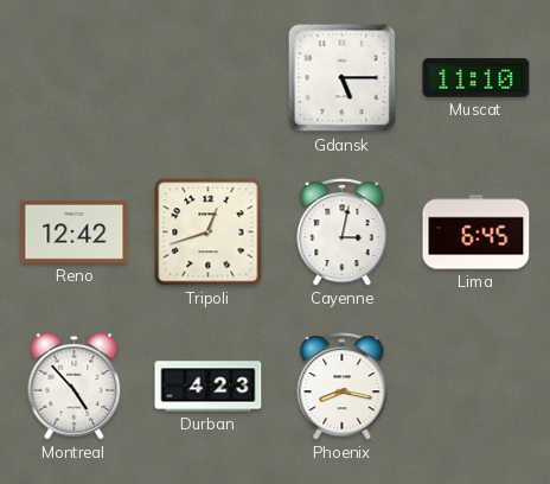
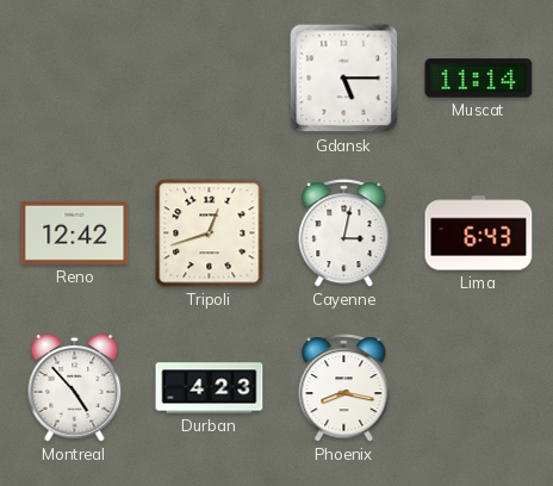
Muscat: 11:10 -> 11:14 (479, 79)
Lima: 6:45 -> 6:43 (479, 233)
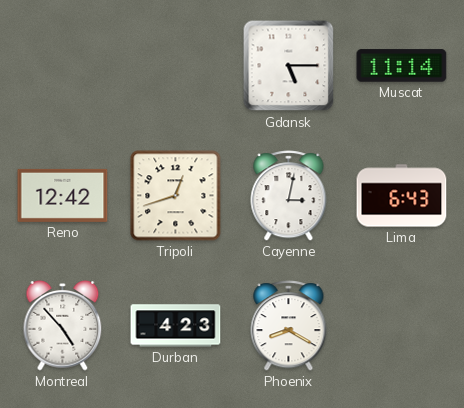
Phoenix: 8:17 -> 8:20 (289, 326)
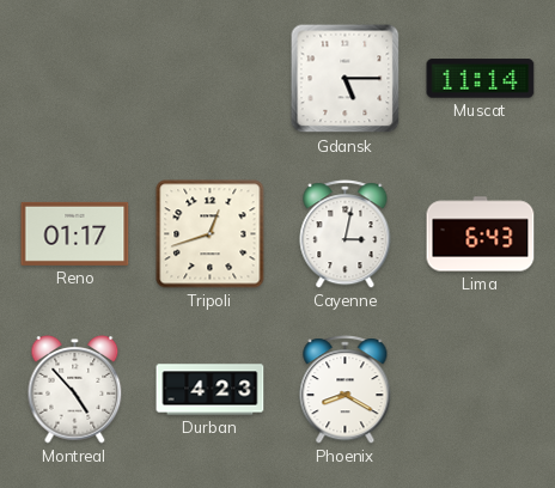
Reno: 12:42 -> 01:17 (75, 233)
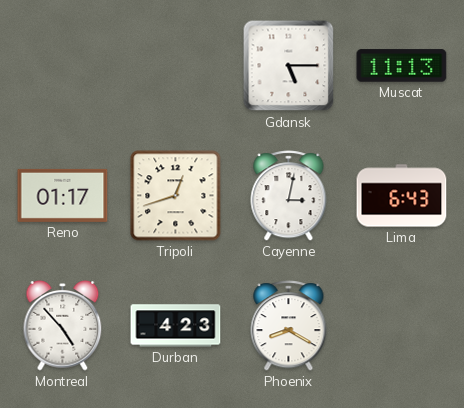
Muscat: 11:14 -> 11:13 (402, 66)
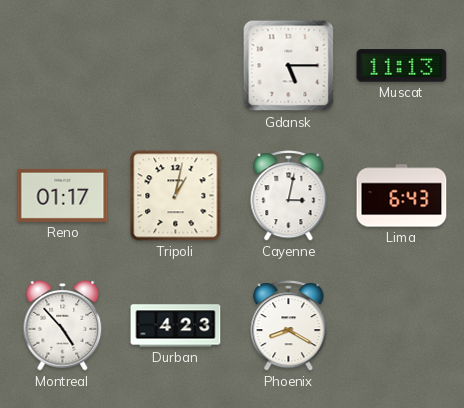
Tripoli: 12:42 -> 1:02 (176, 196)
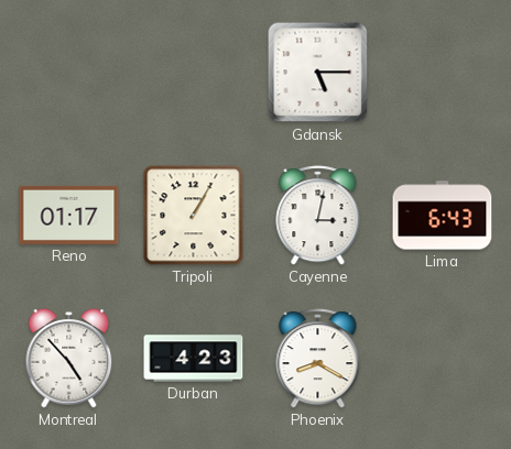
Muscat: 11:13 -> none (402, 66)
Tripoli: 1:02 -> 1:05 (194, 216)
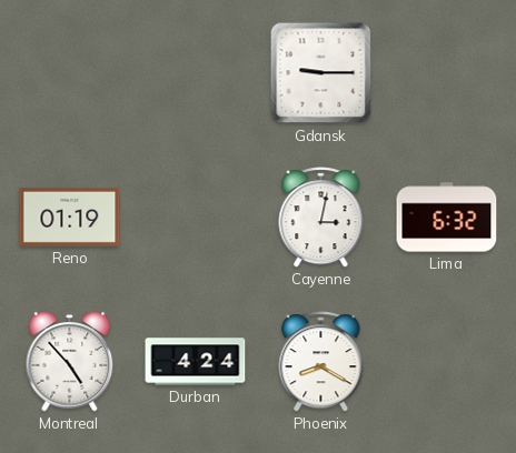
Gdansk: 5:15 -> 9:15 (321, 73)
Reno: 01:17 -> 01:19 (70, 217)
Tripoli: 1:05 -> none (194, 216)
Lima: 6:43 -> 6:32 (447, 218)
Durban: 4:23 -> 4:24 (196, 362)
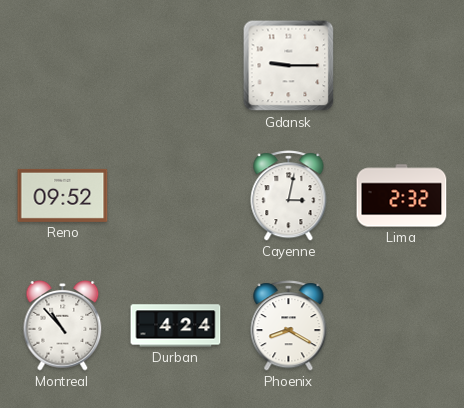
Reno: 01:19 -> 09:52 (63, 195)
Lima: 6:32 -> 2:32 (402, 196)
Montreal: 4:53 -> 10:53 (63, 326)
